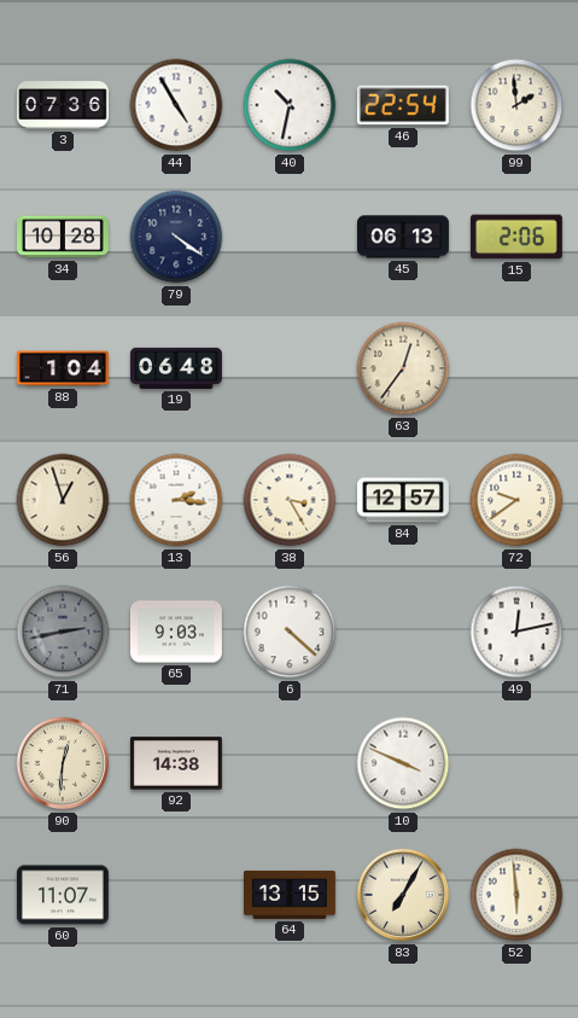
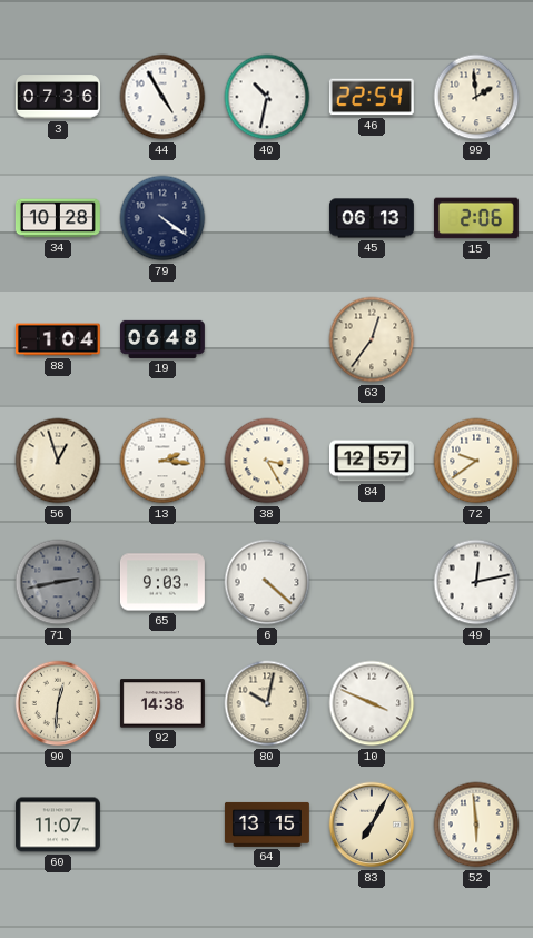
80: none -> 10:02 (267, 703)
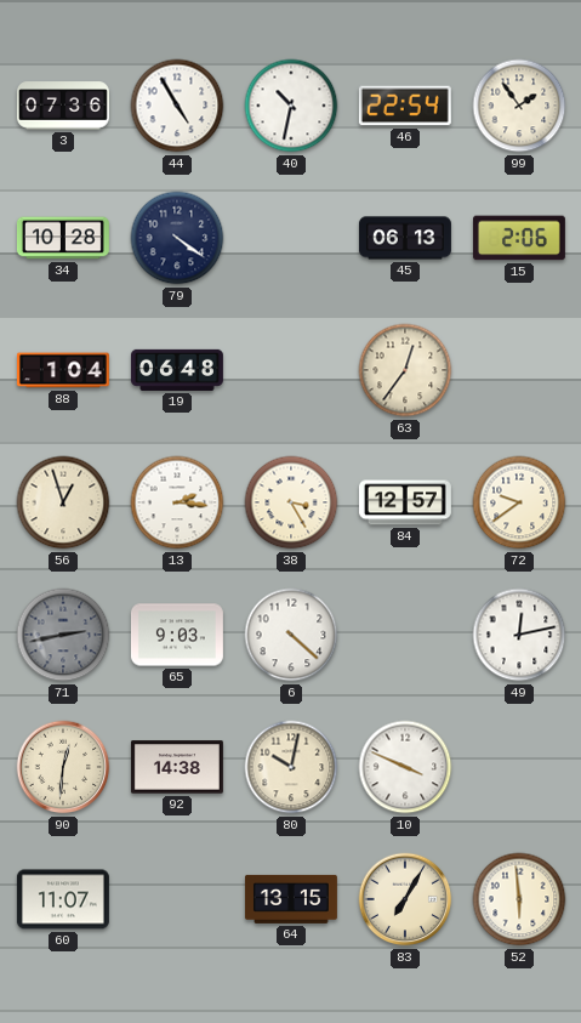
99: 1:59 -> 1:54 (519, 106)
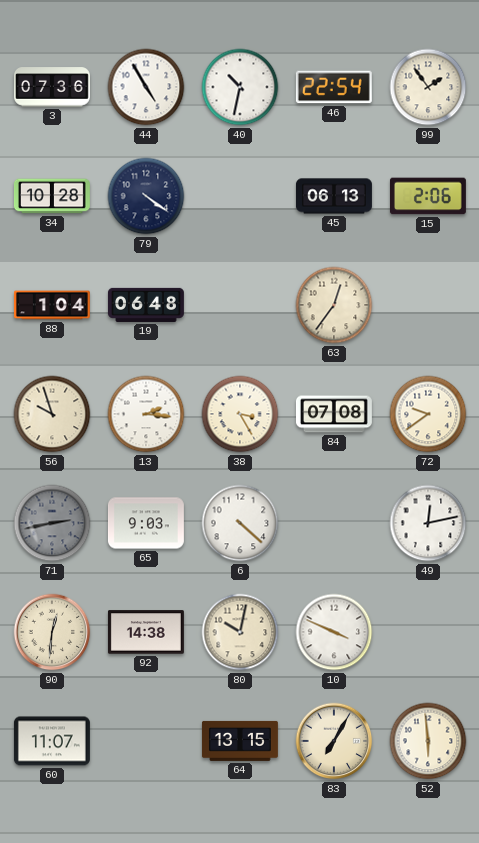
56: 12:57 -> 9:57 (52, 414)
84: 12:57 -> 07:08 (334, 414)
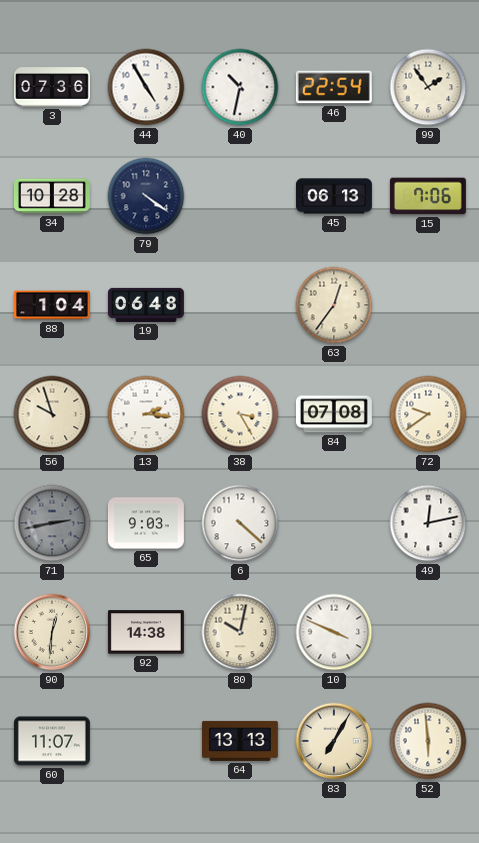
15: 2:06 -> 7:06 (428, 196)
64: 13:15 -> 13:13 (240, 741)
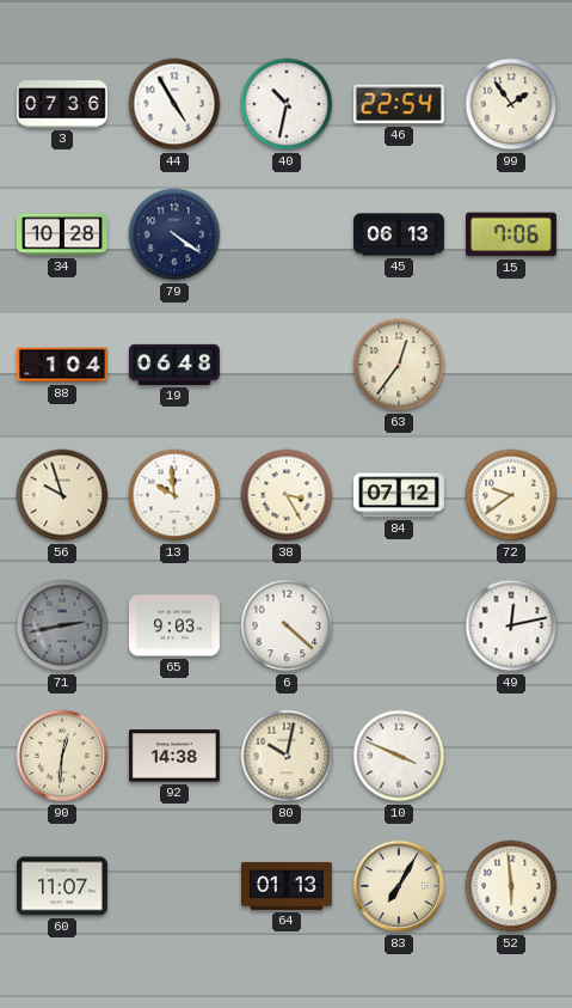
13: 2:16 -> 9:59 (174, 495)
84: 07:08 -> 07:12 (399, 495)
64: 13:13 -> 01:13 (287, 886)
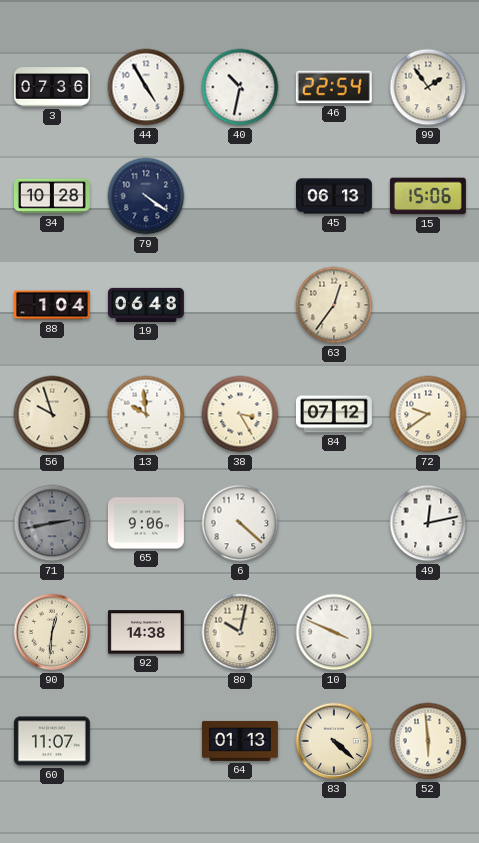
15: 7:06 -> 15:06 (428, 196)
65: 9:03 -> 9:06 (146, 523)
83: 7:05 -> 4:22 (334, 741)
